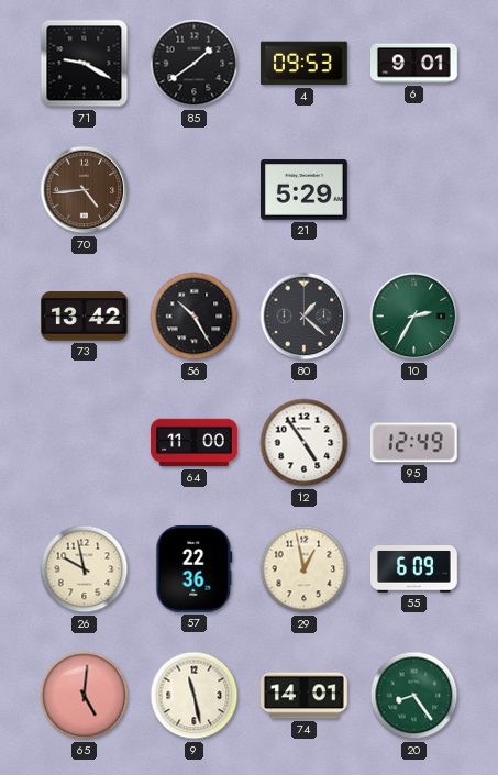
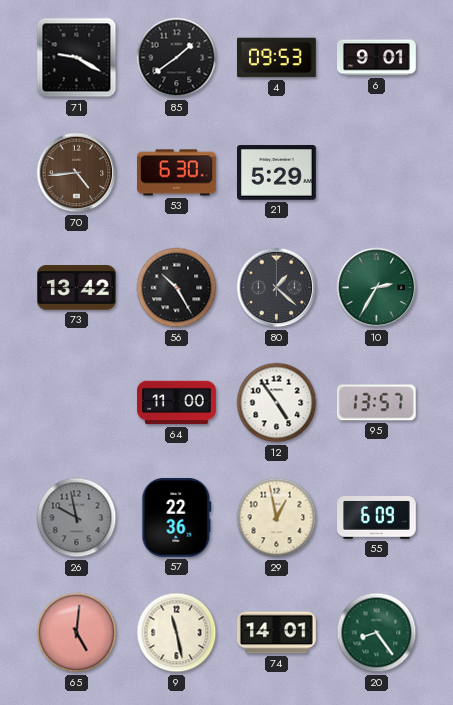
53: none -> 6:30 (177, 173)
95: 12:49 -> 13:57 (376, 403)
26 dial: cream -> grey (77, 518)
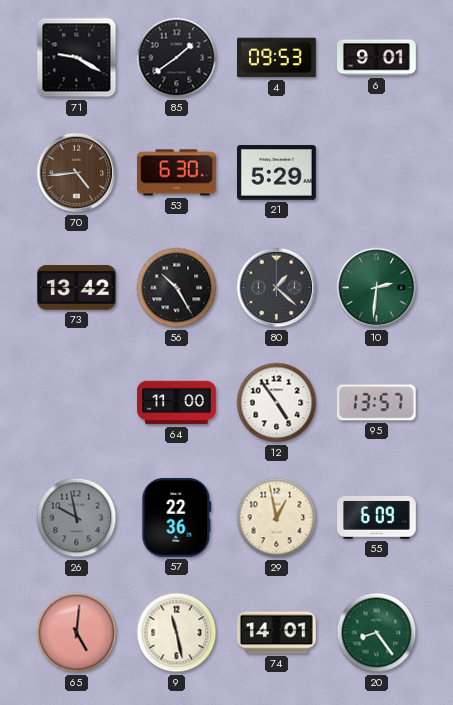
10: 2:35 -> 2:31 (377, 288)
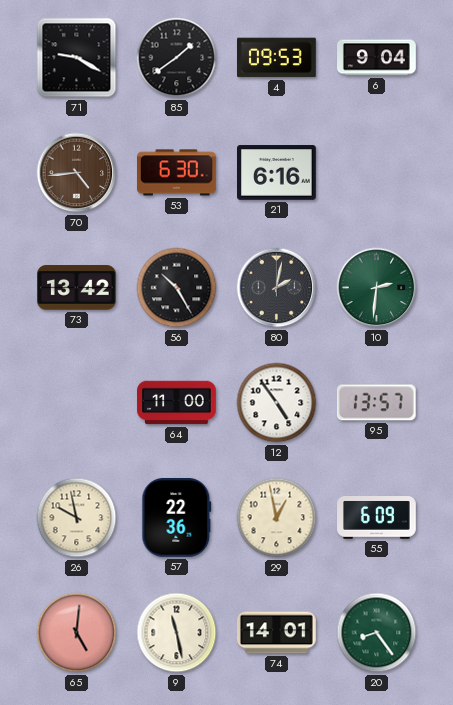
6: 9:01 -> 9:04 (377, 58)
21: 5:29 -> 6:16 (277, 173)
80: 1:22 -> 2:02 (277, 288)
26 dial: grey -> cream (77, 518)
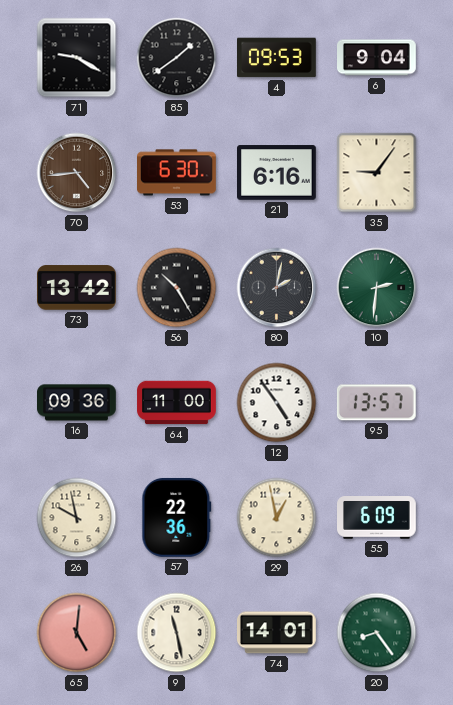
35: none -> 9:06 (377, 173)
16: none -> 09:36 (77, 403)
